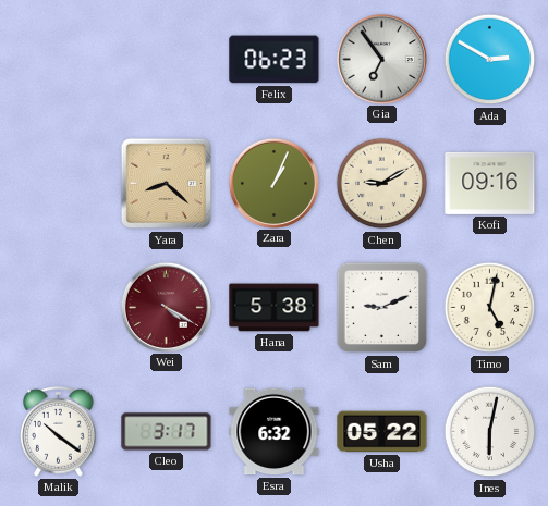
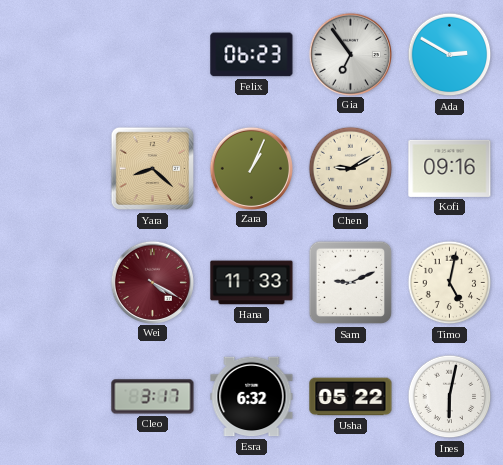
Hana: 5:38 -> 11:33 (252, 283)
Malik: 10:21 -> none (59, 431)
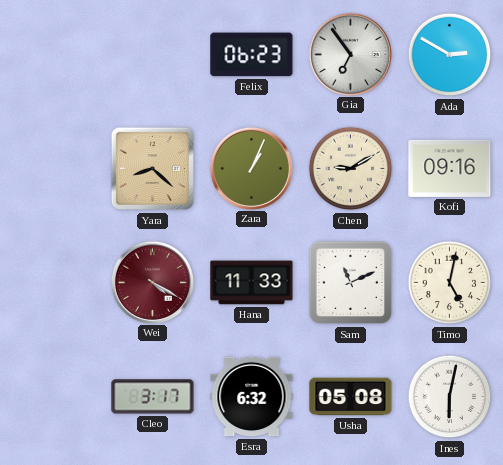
Sam: 9:11 -> 11:11 (351, 283)
Usha: 05:22 -> 05:08 (351, 397)
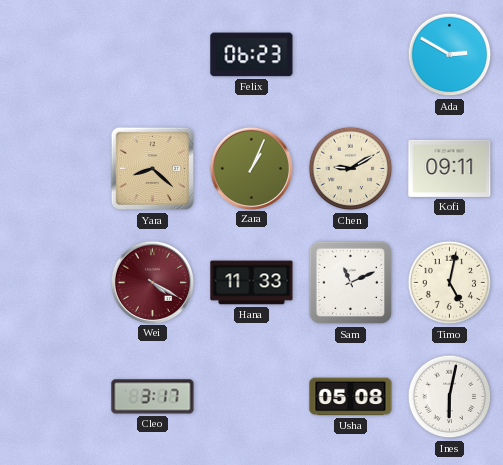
Gia: 6:54 -> none (350, 54)
Kofi: 09:16 -> 09:11 (450, 168)
Esra: 6:32 -> none (252, 397)
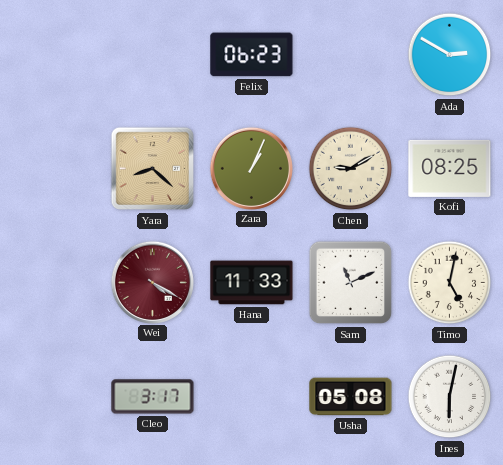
Kofi: 09:11 -> 08:25 (450, 168)
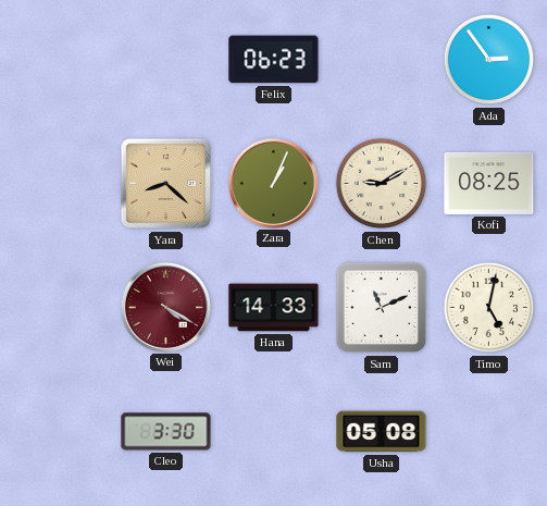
Ada: 2:50 -> 2:54 (489, 60)
Hana: 11:33 -> 14:33 (274, 308)
Cleo: 3:17 -> 3:30 (166, 432)
Ines: 6:02 -> none (450, 397)
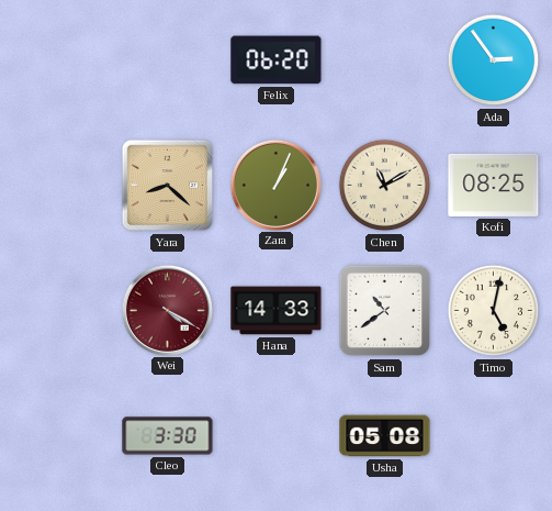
Felix: 06:23 -> 06:20 (277, 60)
Chen: 9:10 -> 11:10 (385, 186)
Sam: 11:11 -> 10:39 (385, 311)
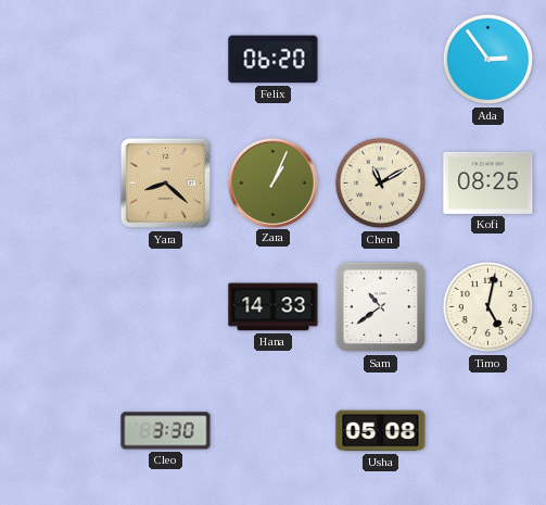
Wei: 4:20 -> none (167, 310)
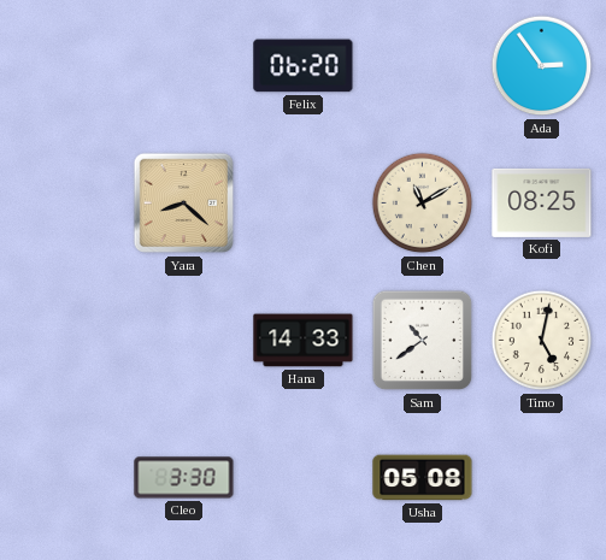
Zara: 1:04 -> none (272, 182)
